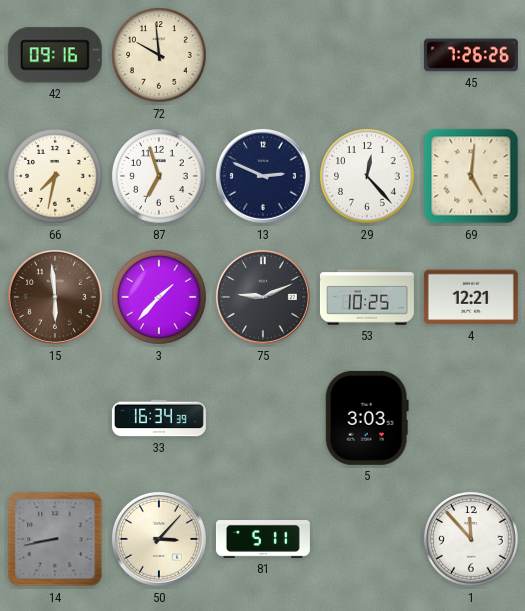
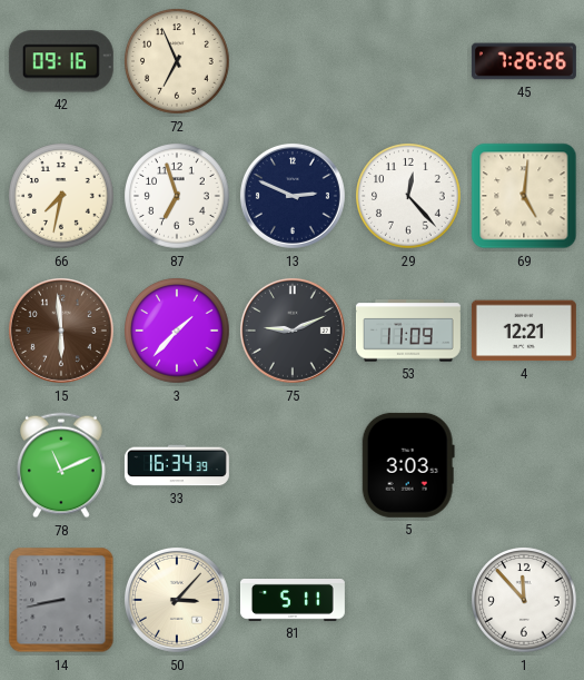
72: 9:59 -> 6:56 (177, 61)
53: 10:25 -> 11:09 (408, 331)
78: none -> 11:11 (62, 465)
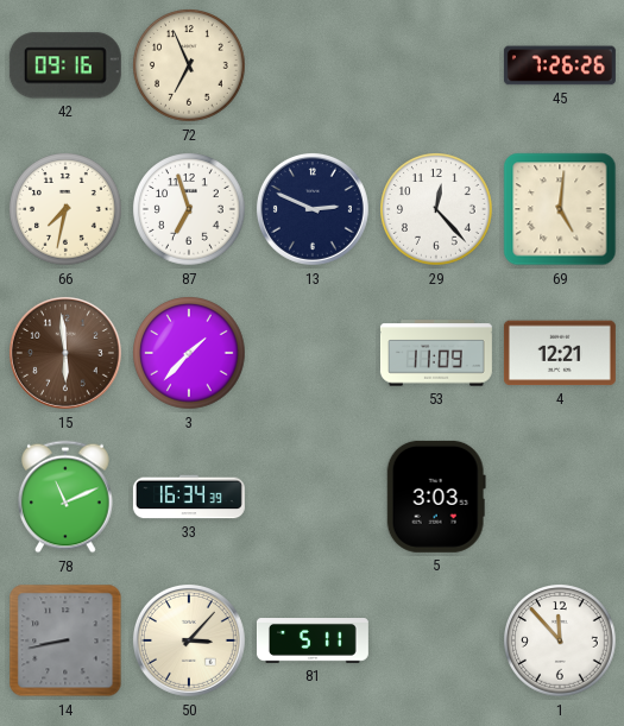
75: 9:11 -> none (293, 331)
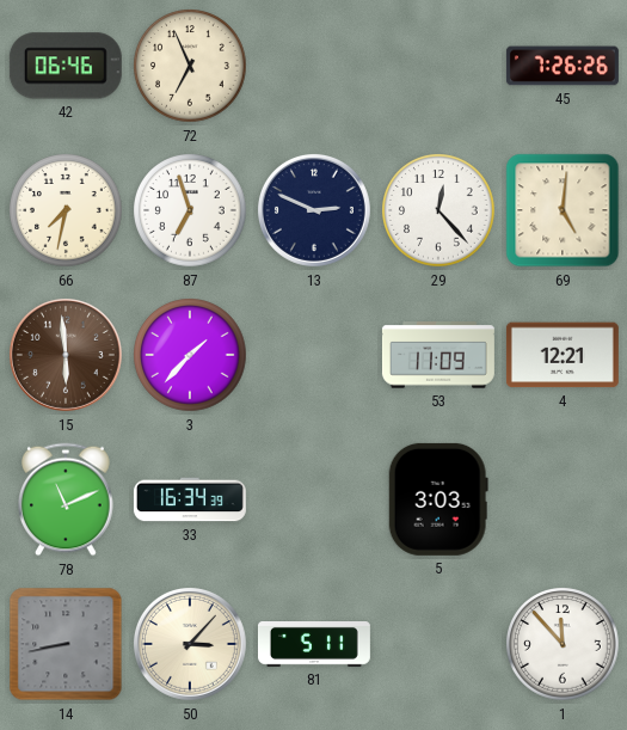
42: 09:16 -> 06:46 (66, 66)
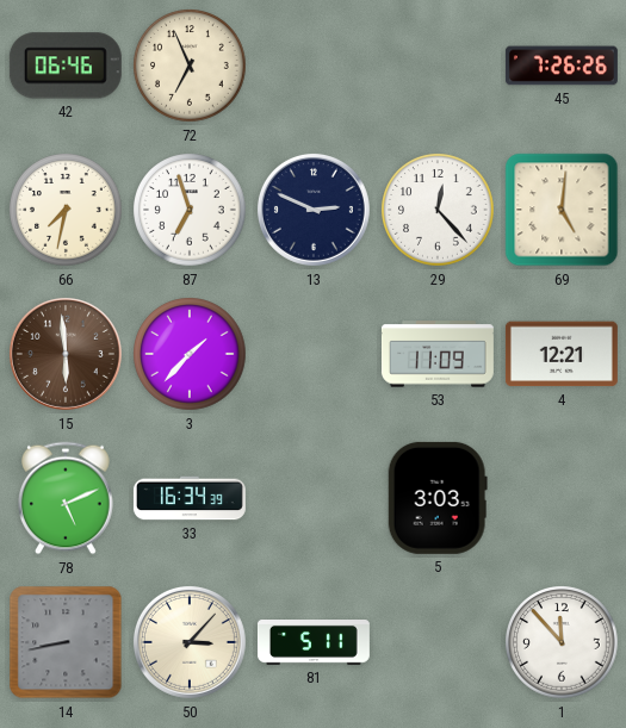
78: 11:11 -> 5:11 (67, 498)
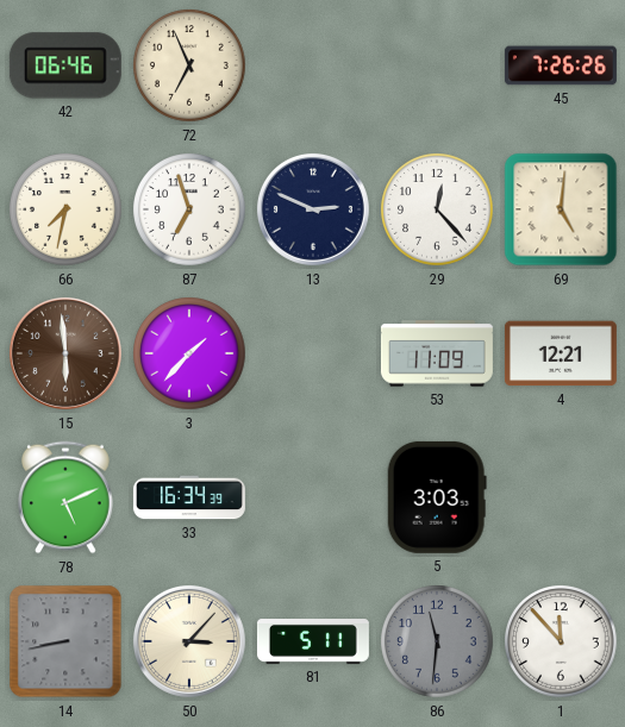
86: none -> 11:31 (437, 641)
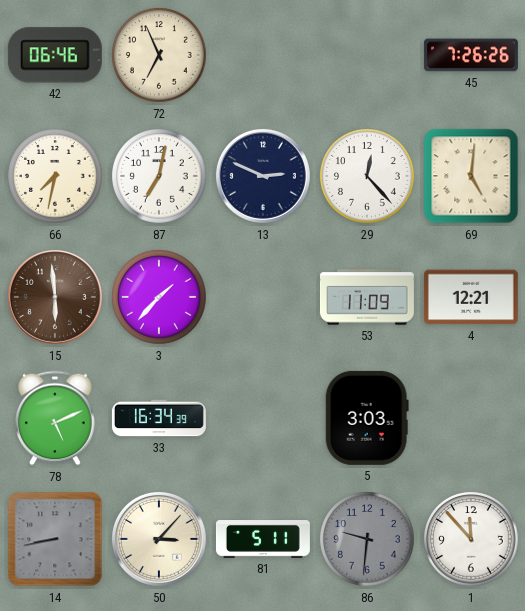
87: 6:57 -> 7:02 (159, 176)
86: 11:31 -> 9:31 (367, 539)
